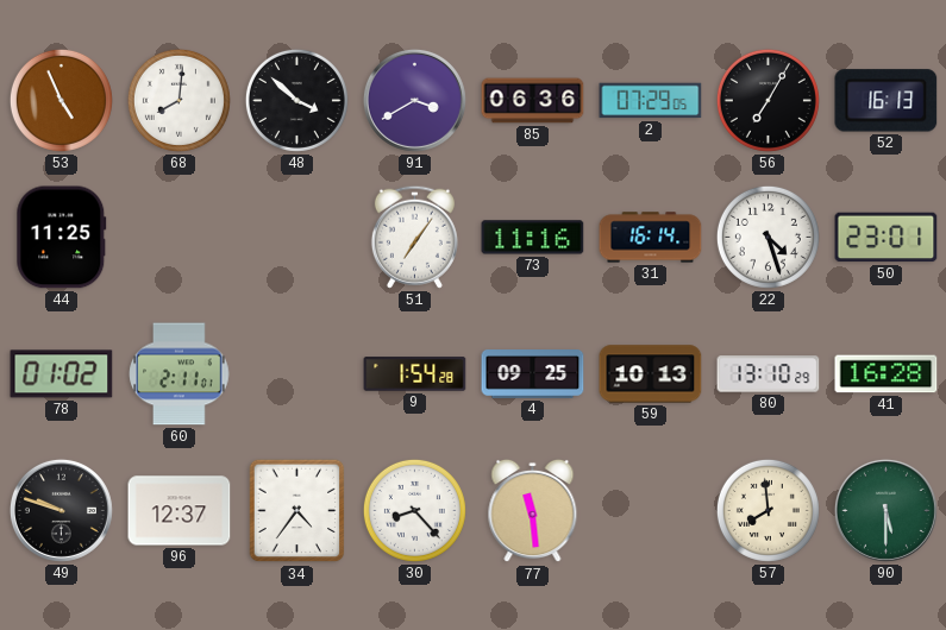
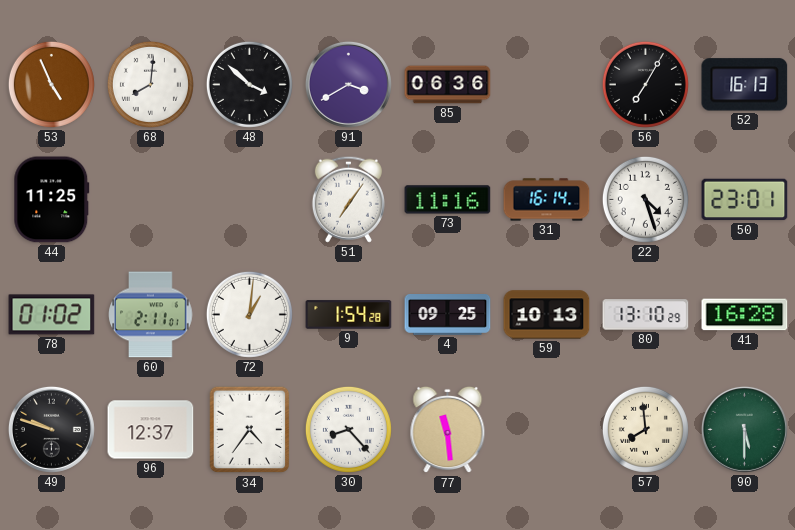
2: 07:29 -> none (651, 101)
72: none -> 1:01 (249, 314)
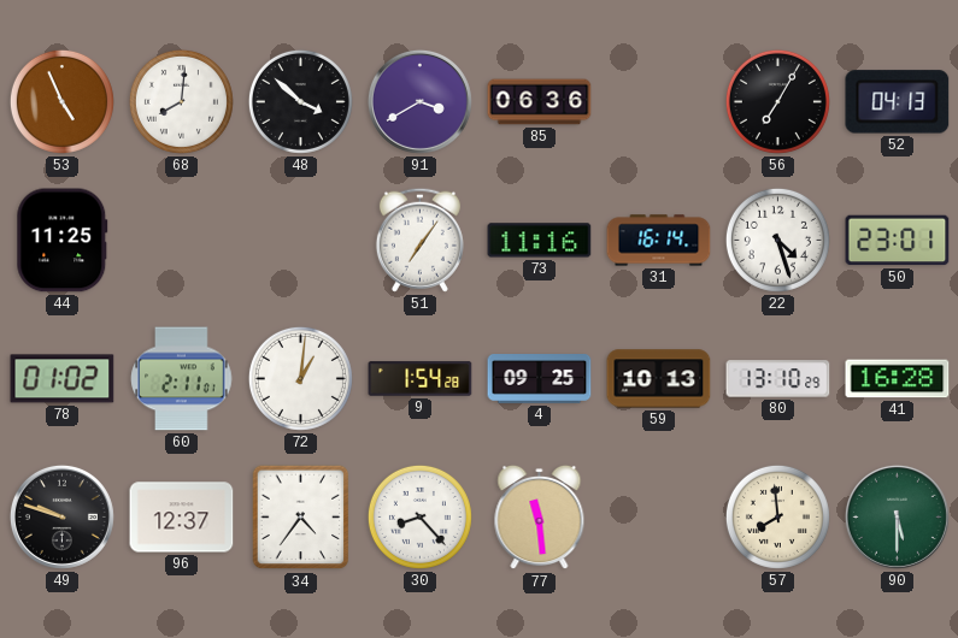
52: 16:13 -> 04:13 (898, 102)
